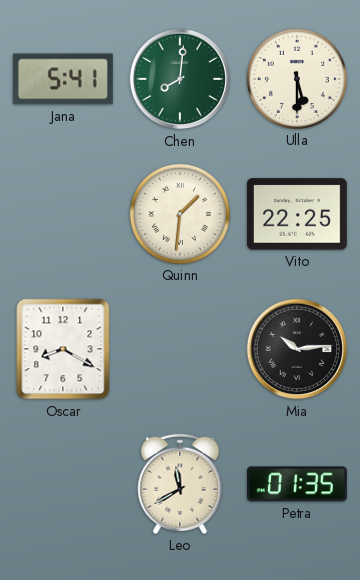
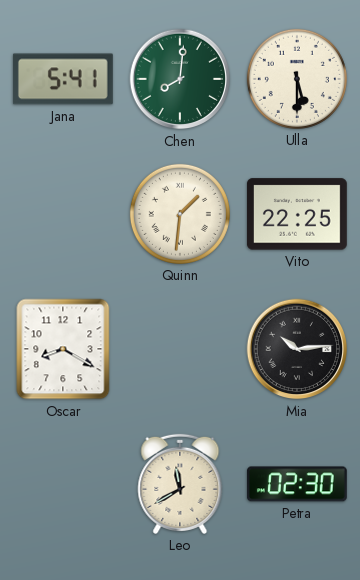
Petra: 01:35 -> 02:30 (297, 484)
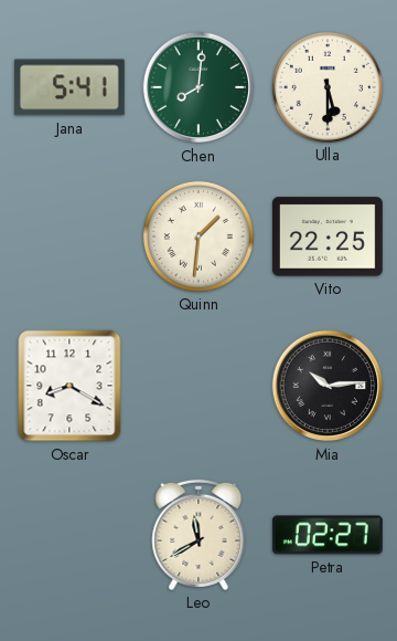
Petra: 02:30 -> 02:27 (328, 535)
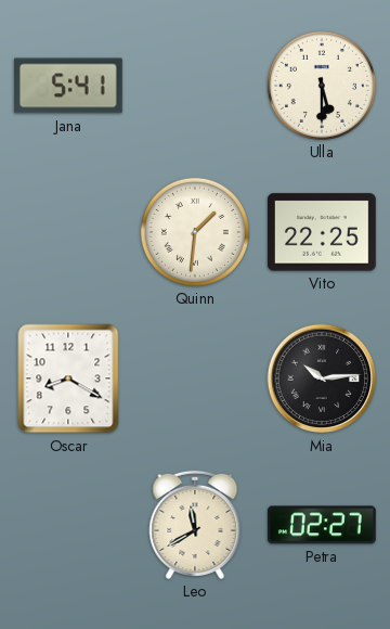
Chen: 8:01 -> none (198, 87)
